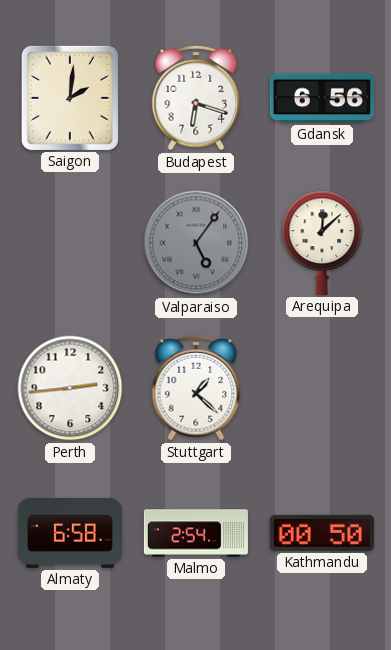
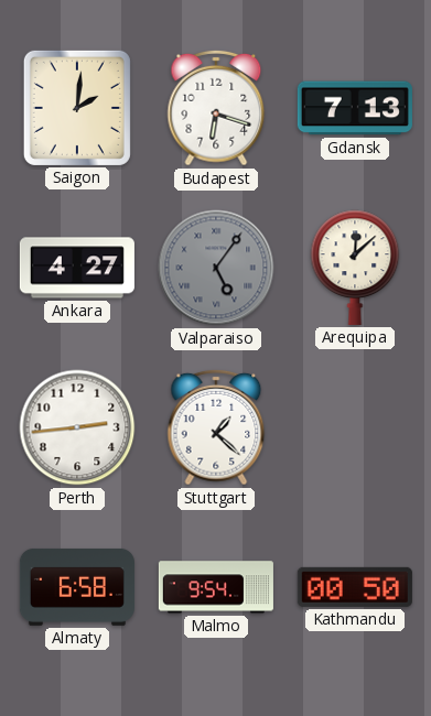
Gdansk: 6:56 -> 7:13 (355, 108)
Ankara: none -> 4:27 (77, 268)
Malmo: 2:54 -> 9:54 (216, 587)
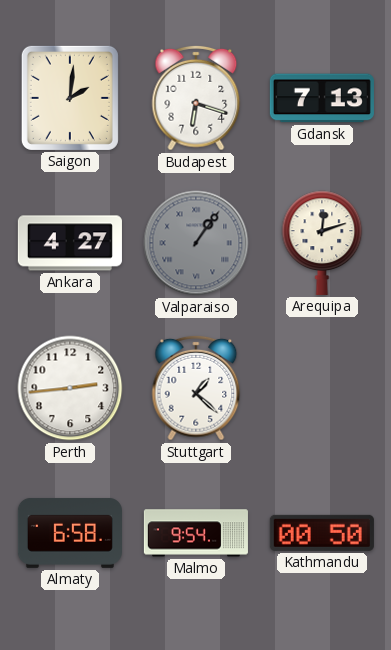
Valparaiso: 5:06 -> 1:06 (196, 243)
Arequipa: 12:08 -> 12:12 (322, 243)
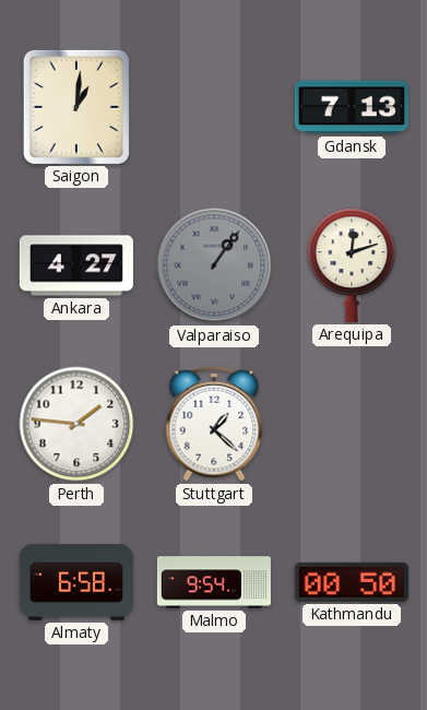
Saigon: 2:01 -> 1:01 (76, 107)
Budapest: 6:18 -> none (196, 98)
Perth: 2:44 -> 1:46 (76, 424)
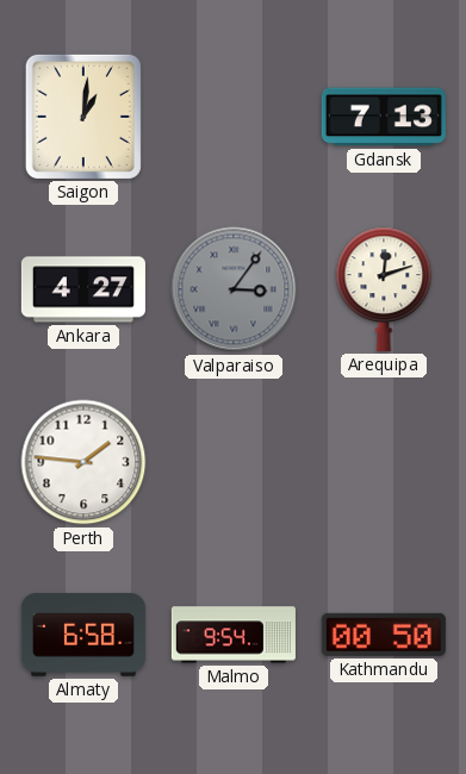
Valparaiso: 1:06 -> 3:06 (234, 289)
Stuttgart: 1:22 -> none (214, 424)
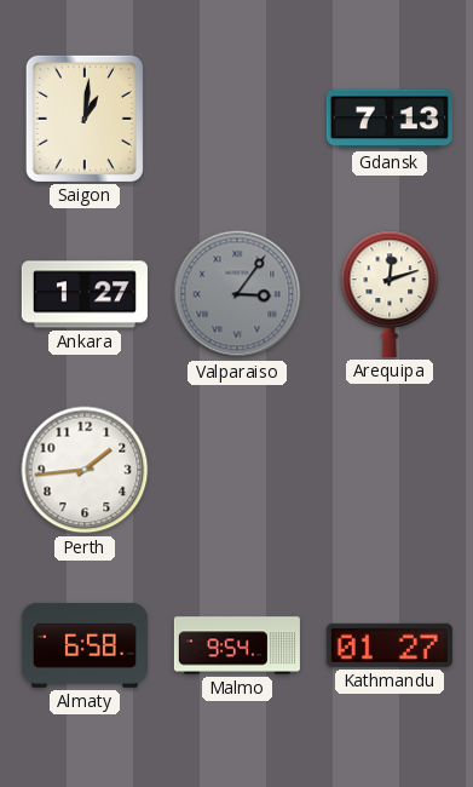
Ankara: 4:27 -> 1:27 (85, 294)
Perth: 1:46 -> 1:44 (85, 470)
Kathmandu: 00:50 -> 01:27 (390, 645)
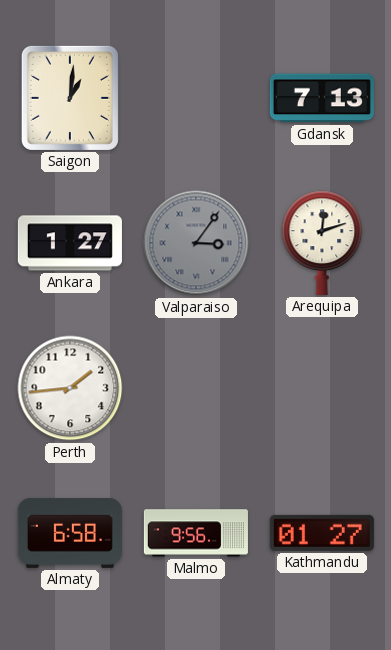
Malmo: 9:54 -> 9:56 (196, 533)
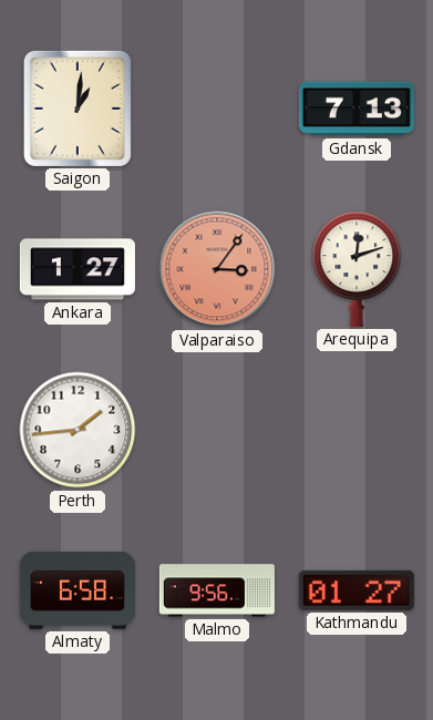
Valparaiso dial: grey -> salmon (217, 269)
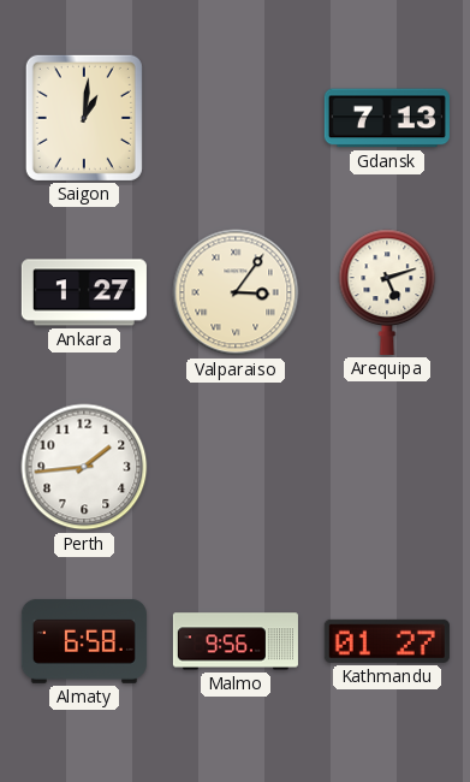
Valparaiso dial: salmon -> cream (236, 292)
Arequipa: 12:12 -> 5:12 (387, 292)
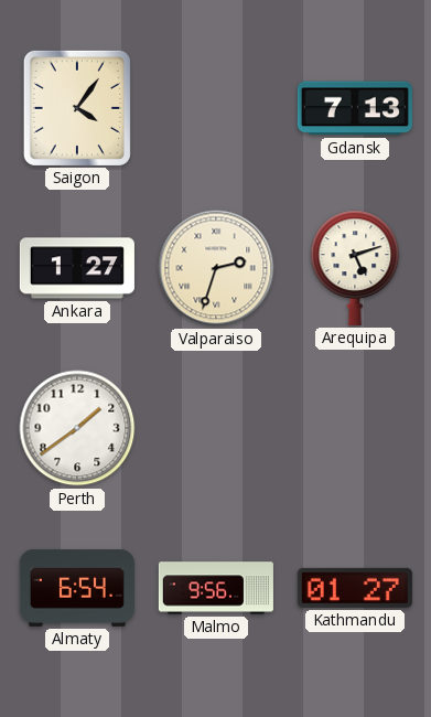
Saigon: 1:01 -> 4:06 (77, 108)
Valparaiso: 3:06 -> 2:33 (216, 268)
Perth: 1:44 -> 1:39 (77, 428)
Almaty: 6:58 -> 6:54 (77, 588)
